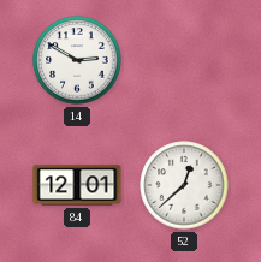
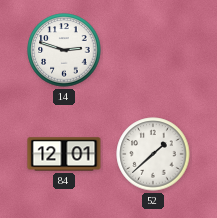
14: 2:50 -> 2:48 (64, 50)
52: 12:38 -> 1:38 (153, 154)
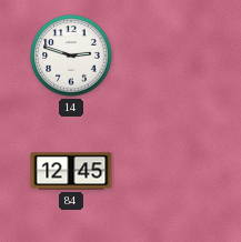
84: 12:01 -> 12:45 (71, 171)
52: 1:38 -> none (153, 154)
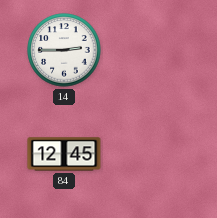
14: 2:48 -> 2:45 (64, 50)
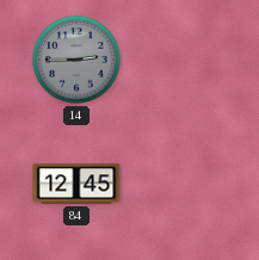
14 dial: white -> grey (76, 60)
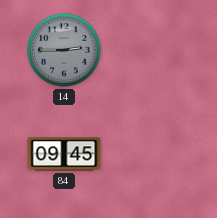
84: 12:45 -> 09:45 (64, 154)
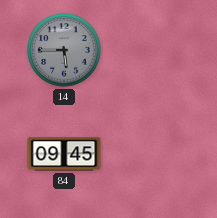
14: 2:45 -> 5:45 (64, 50)
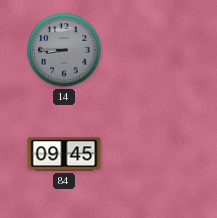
14: 5:45 -> 8:45 (64, 50)
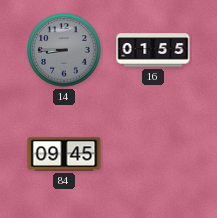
16: none -> 01:55 (153, 50)
